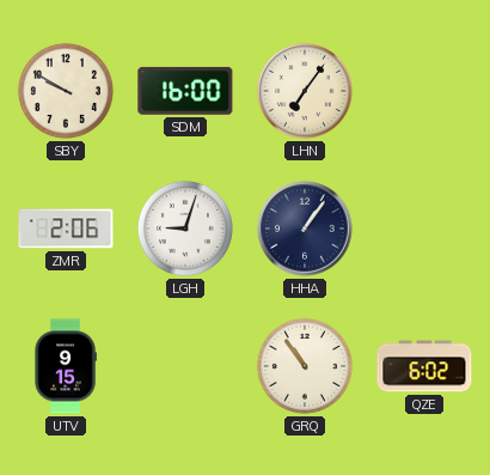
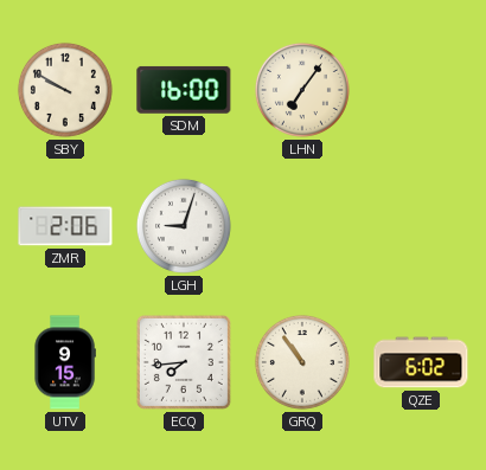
HHA: 1:06 -> none (305, 229)
ECQ: none -> 7:44 (184, 362)
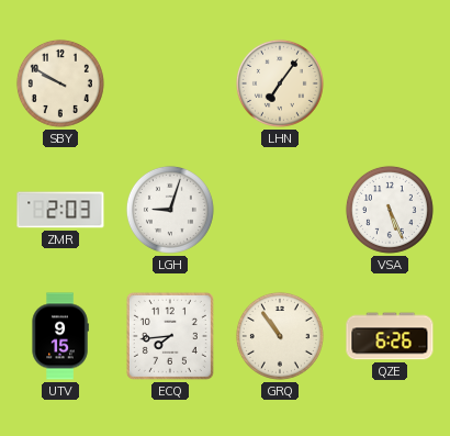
SDM: 16:00 -> none (184, 90)
ZMR: 2:06 -> 2:03 (60, 210)
VSA: none -> 5:26 (390, 210)
QZE: 6:02 -> 6:26 (390, 336)
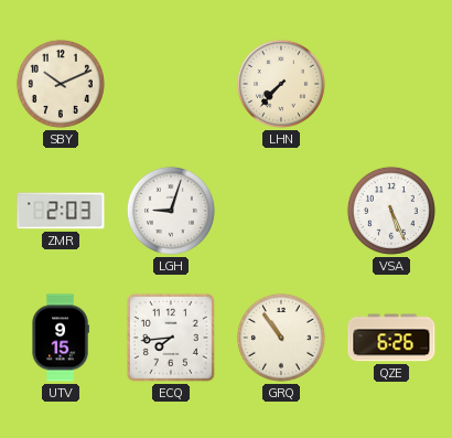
SBY: 9:50 -> 10:11 (61, 84)
LHN: 7:06 -> 7:37 (281, 84)
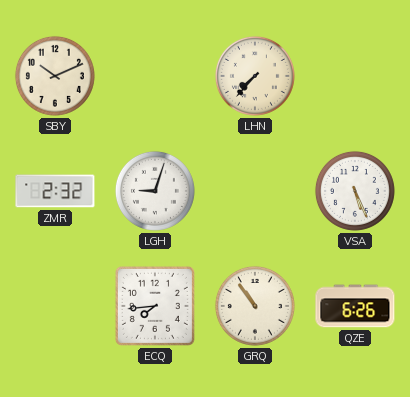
ZMR: 2:03 -> 2:32 (55, 191)
UTV: 9:15 -> none (61, 338)
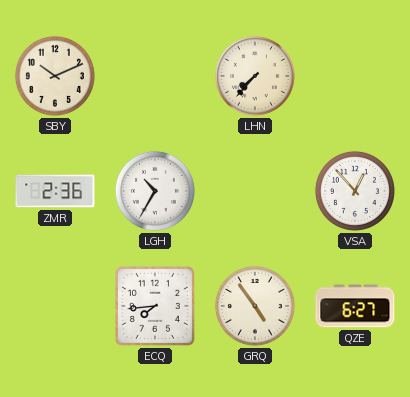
ZMR: 2:32 -> 2:36 (55, 191)
LGH: 9:03 -> 10:35 (155, 191)
VSA: 5:26 -> 12:53 (355, 191)
GRQ: 10:54 -> 4:54 (255, 306)
QZE: 6:26 -> 6:27 (355, 306)
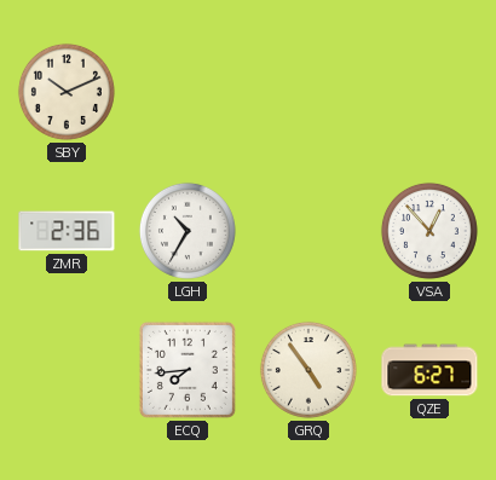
LHN: 7:37 -> none (255, 76)
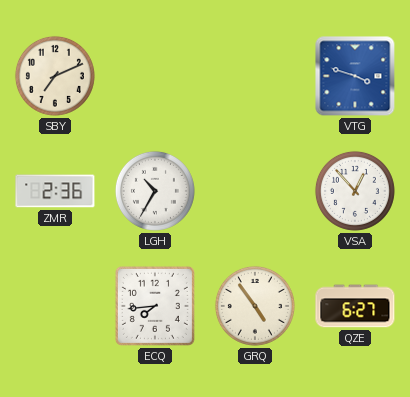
SBY: 10:11 -> 7:11 (55, 76)
VTG: none -> 3:48 (355, 76)
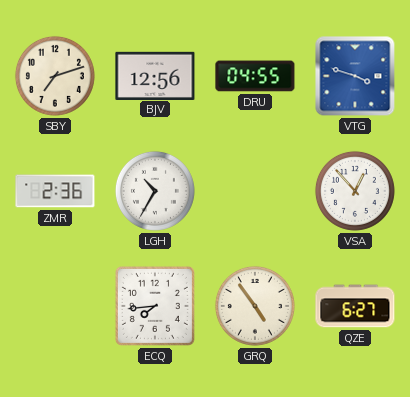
SBY: 7:11 -> 7:12 (55, 76)
BJV: none -> 12:56 (155, 75)
DRU: none -> 04:55 (255, 76)
